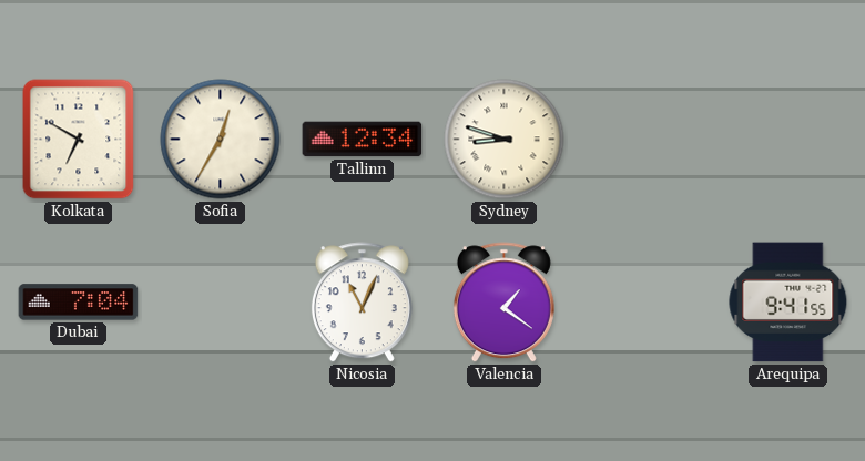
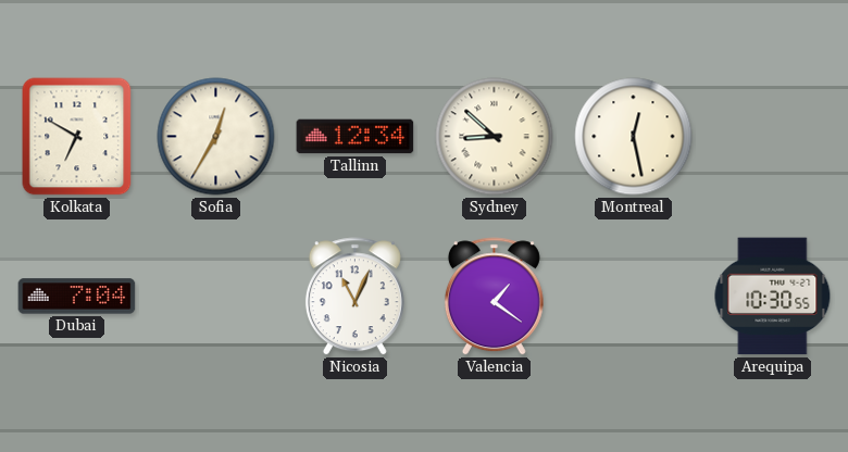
Sydney: 8:48 -> 8:52 (495, 137)
Montreal: none -> 12:28 (634, 137)
Arequipa: 9:41 -> 10:30 (773, 297)
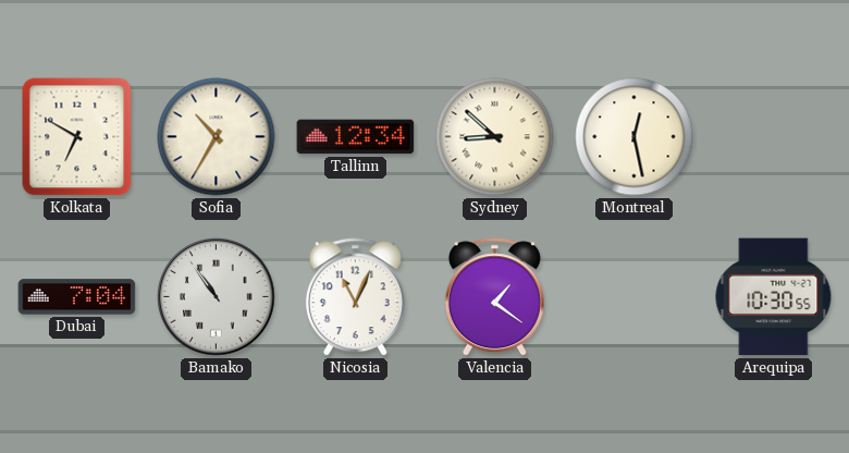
Sofia: 12:35 -> 10:35 (217, 137)
Bamako: none -> 10:54 (217, 297)
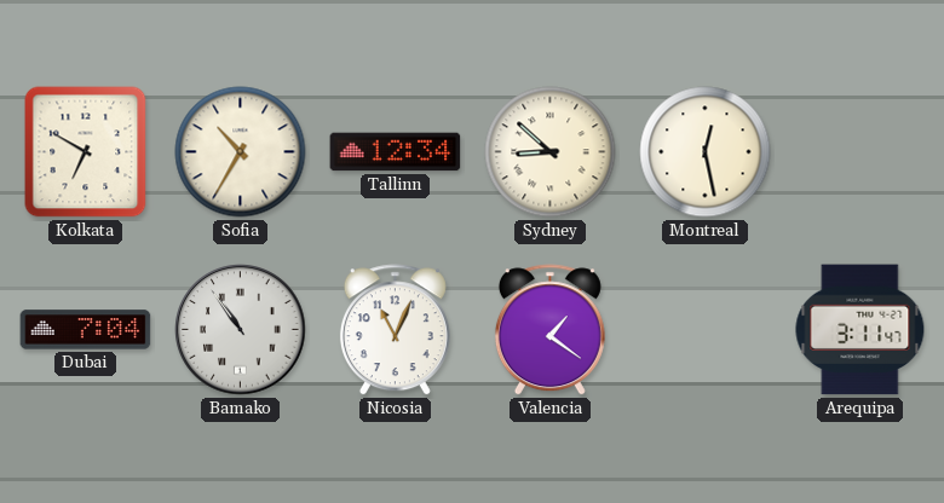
Arequipa: 10:30 -> 3:11 (860, 330)
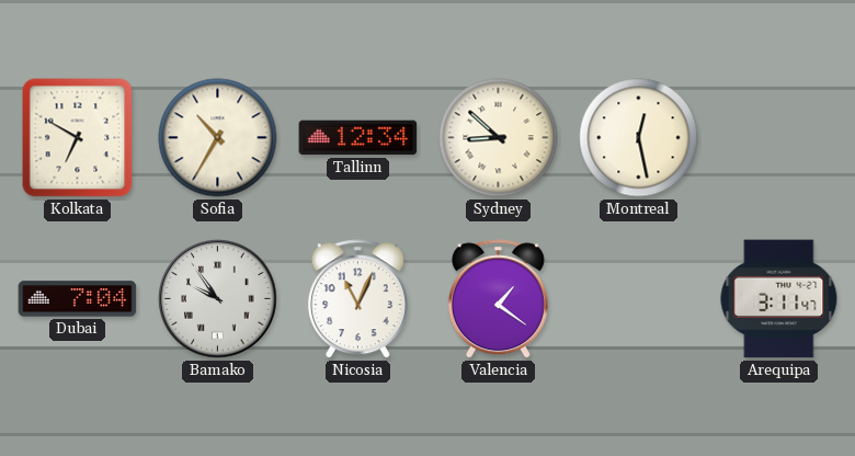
Bamako: 10:54 -> 9:54 (218, 299)
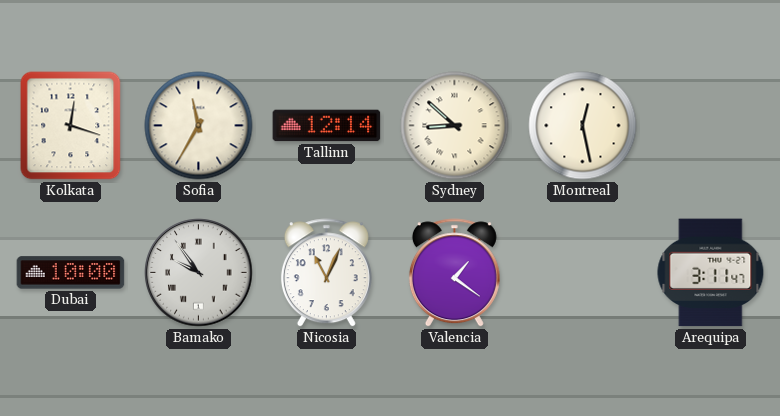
Kolkata: 6:50 -> 12:18 (71, 126)
Sofia: 10:35 -> 11:35 (199, 126)
Tallinn: 12:34 -> 12:14 (327, 126)
Dubai: 7:04 -> 10:00 (71, 273)
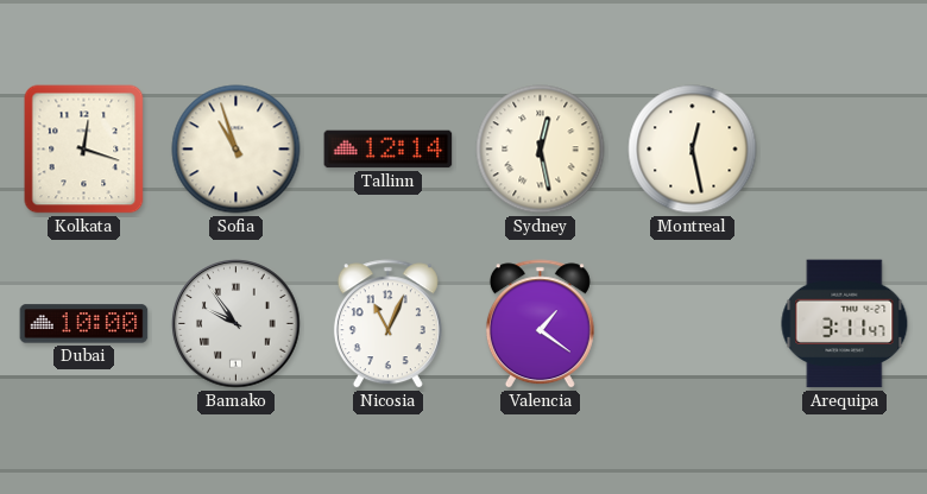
Sofia: 11:35 -> 10:57 (237, 150)
Sydney: 8:52 -> 12:28 (541, 150)
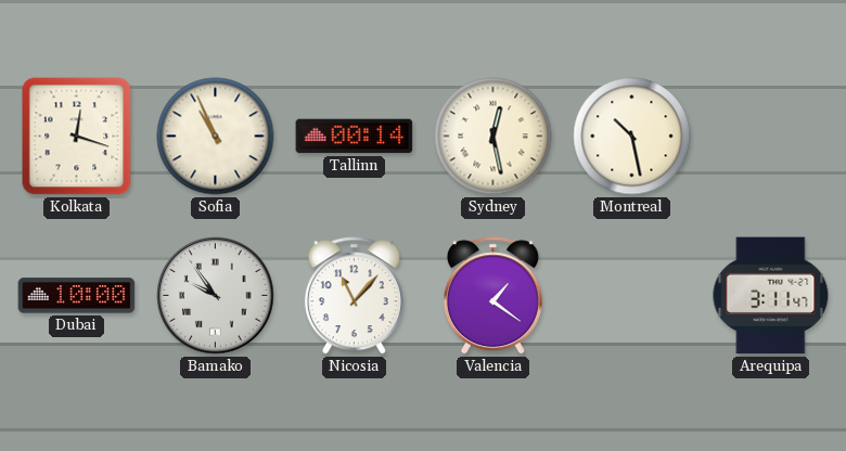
Sofia: 10:57 -> 10:56 (216, 137)
Tallinn: 12:14 -> 00:14 (355, 137)
Montreal: 12:28 -> 10:28 (632, 137)
Nicosia: 11:04 -> 11:07 (354, 296)
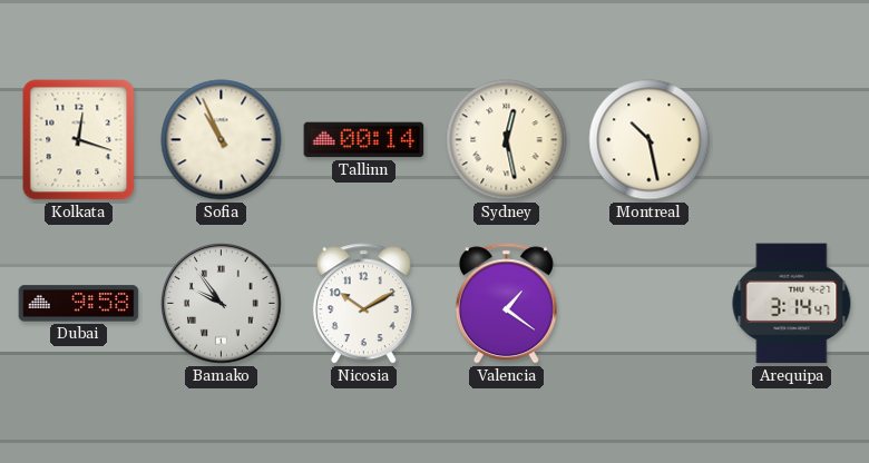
Dubai: 10:00 -> 9:58 (79, 304)
Nicosia: 11:07 -> 10:10 (363, 304)
Arequipa: 3:11 -> 3:14 (792, 304)
